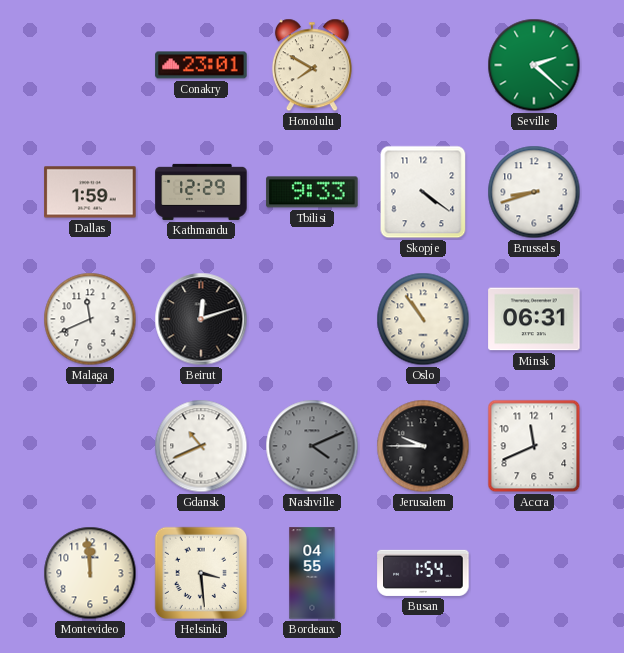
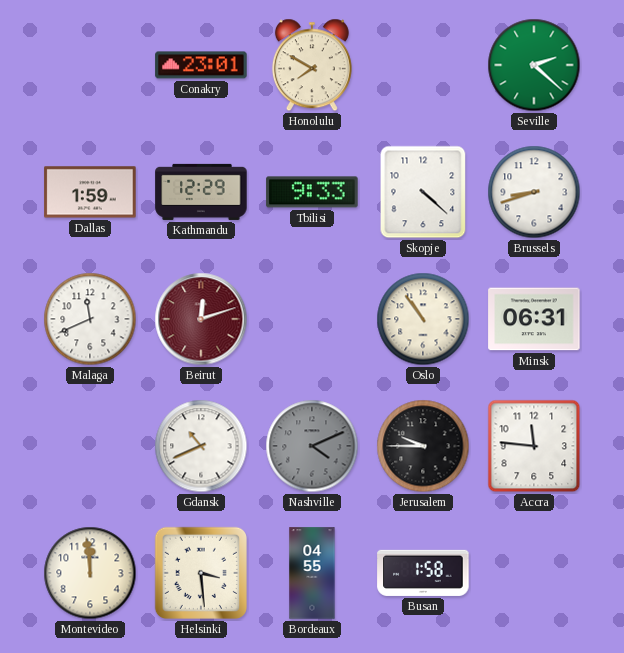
Skopje: 4:21 -> 4:22 (423, 192)
Beirut dial: black -> burgundy (201, 319)
Accra: 11:41 -> 11:46 (534, 446)
Busan: 1:54 -> 1:58 (423, 573)
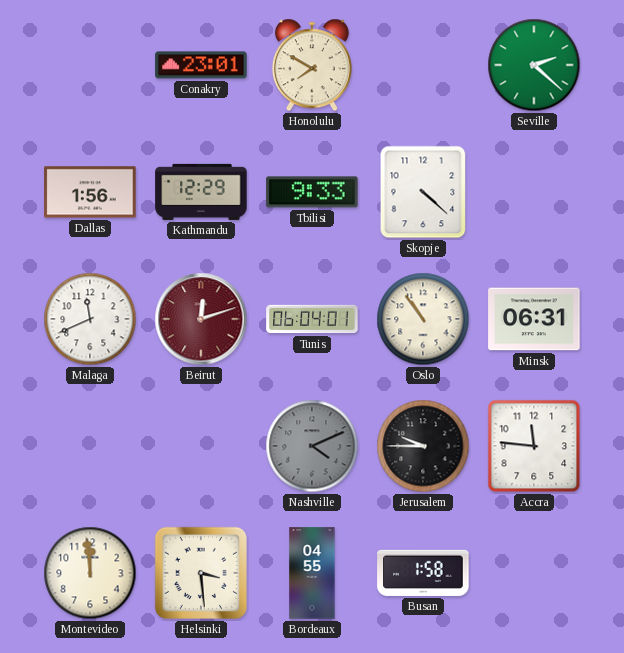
Dallas: 1:59 -> 1:56 (90, 192)
Brussels: 8:42 -> none (534, 192)
Tunis: none -> 06:04 (312, 319)
Gdansk: 10:41 -> none (201, 446)
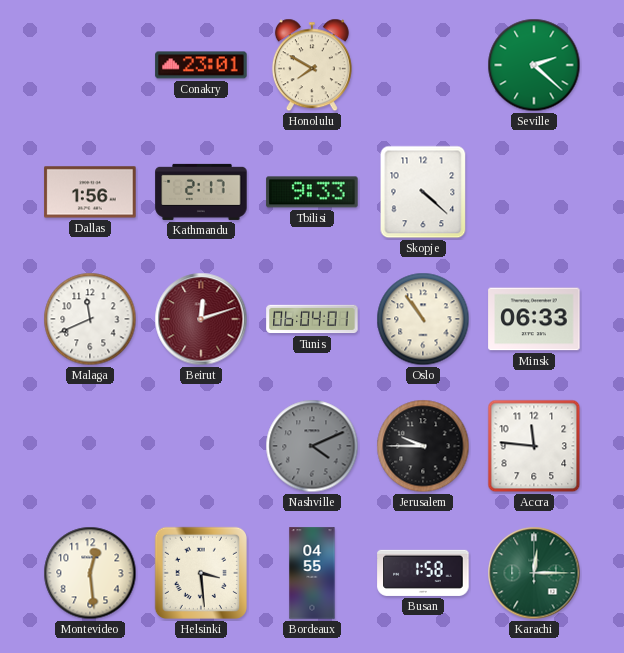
Kathmandu: 12:29 -> 2:17 (201, 192)
Minsk: 06:31 -> 06:33 (534, 319)
Montevideo: 11:59 -> 12:29 (90, 573)
Karachi: none -> 12:15 (534, 573)
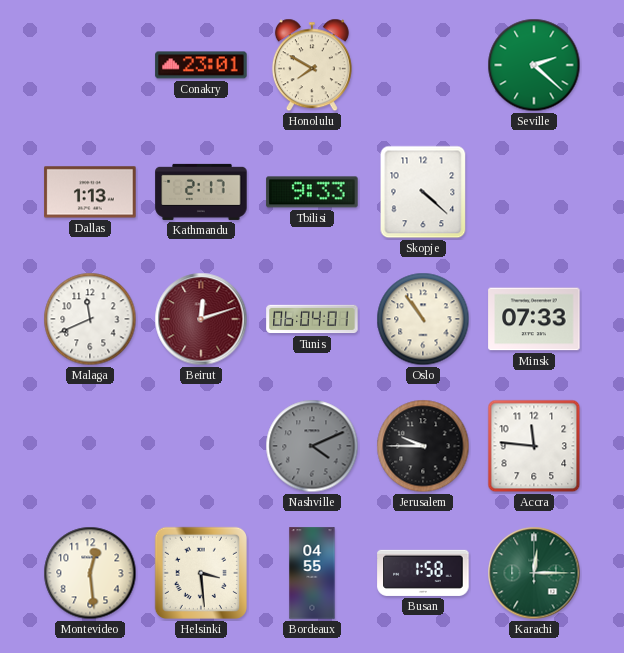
Dallas: 1:56 -> 1:13 (90, 192)
Minsk: 06:33 -> 07:33 (534, 319)
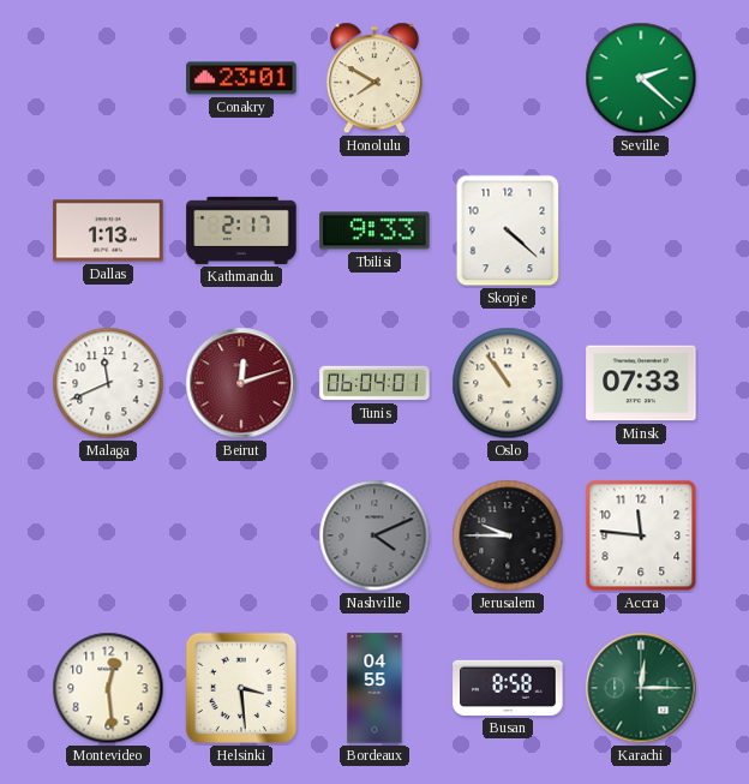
Busan: 1:58 -> 8:58 (508, 688)
